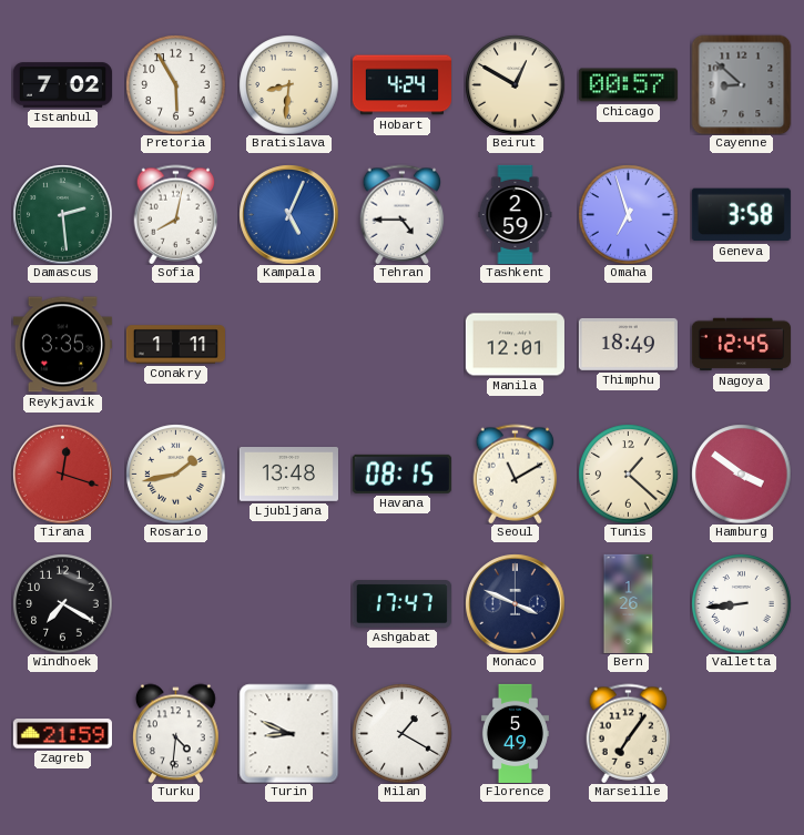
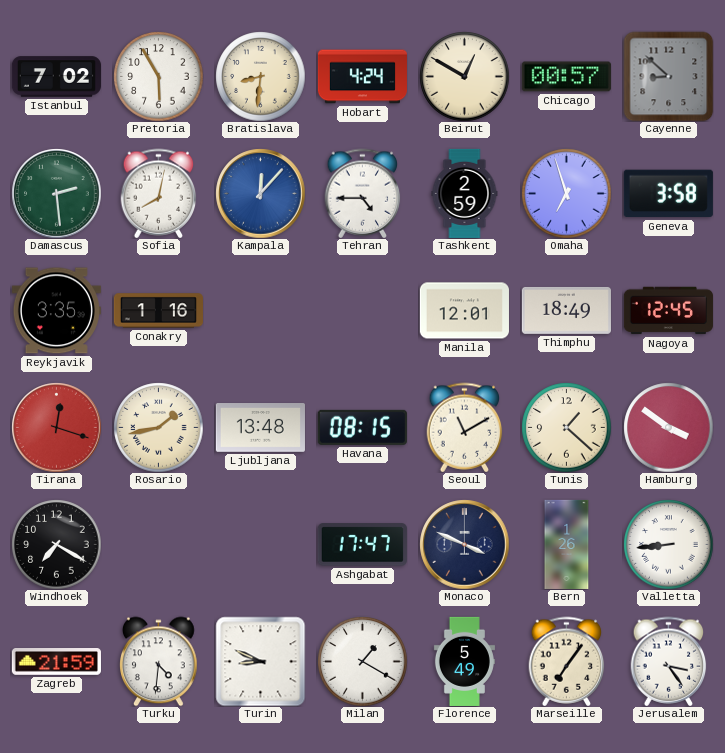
Kampala: 5:04 -> 12:07 (260, 193)
Conakry: 1:11 -> 1:16 (158, 311)
Jerusalem: none -> 3:24 (669, 661)
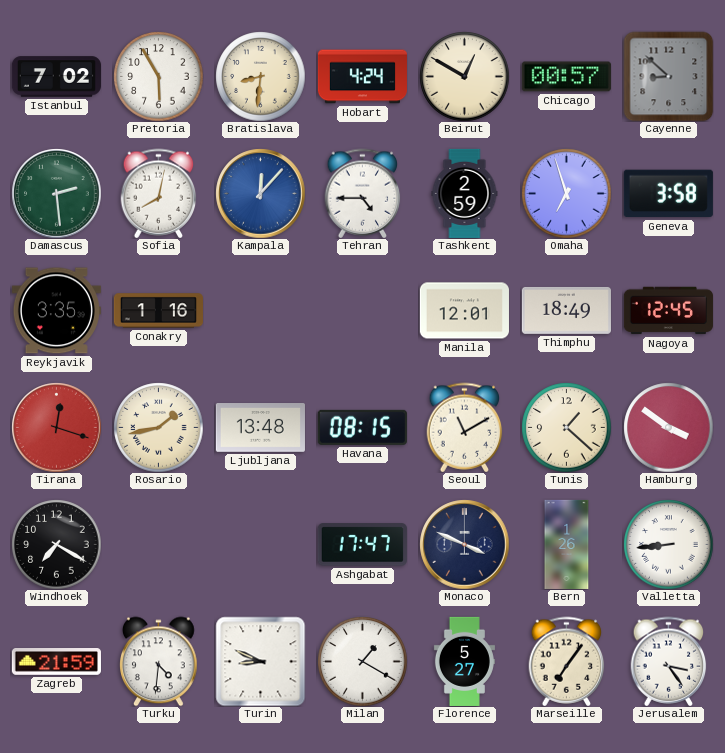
Florence: 5:49 -> 5:27 (464, 661)
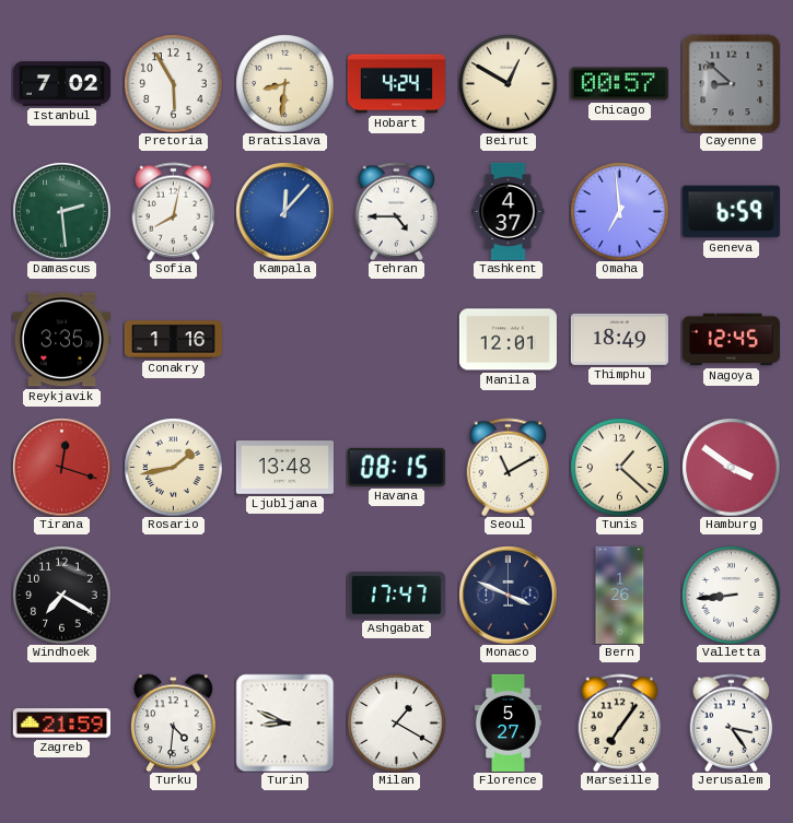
Tashkent: 2:59 -> 4:37 (509, 211)
Omaha: 6:57 -> 6:59 (619, 211)
Geneva: 3:58 -> 6:59 (731, 212)
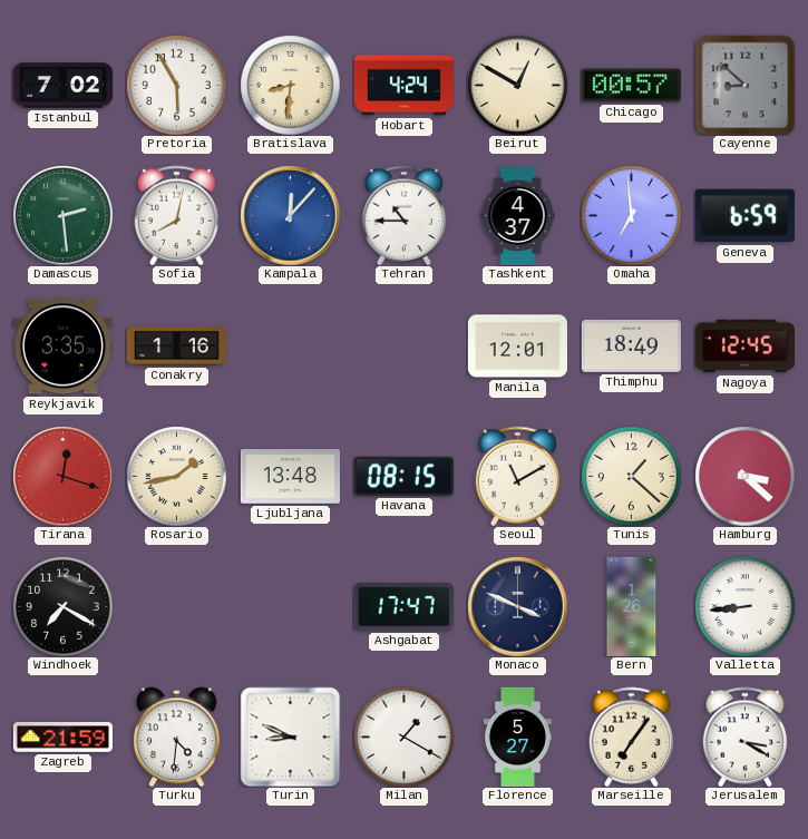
Tehran: 4:45 -> 10:45 (405, 215)
Hamburg: 3:51 -> 3:22 (744, 476)
Jerusalem: 3:24 -> 3:20 (746, 736)
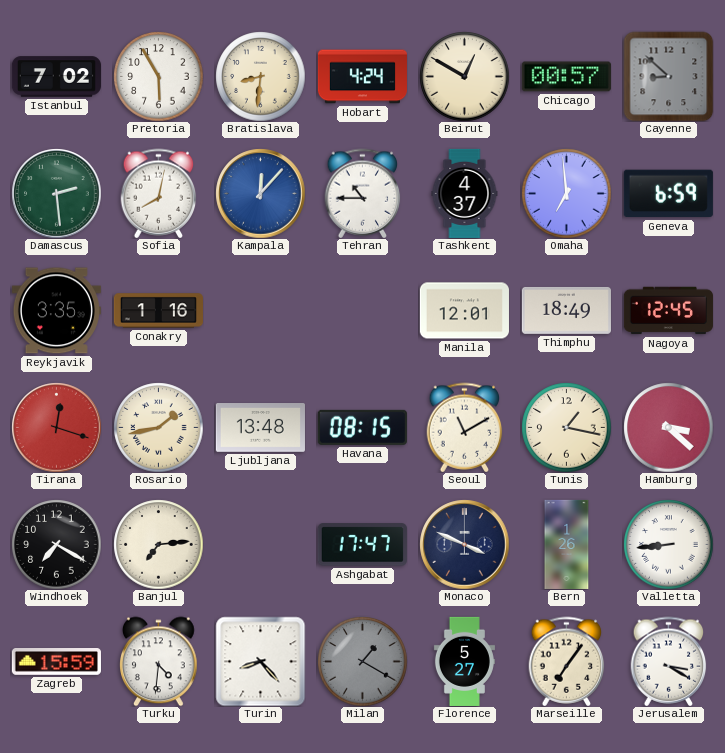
Tunis: 1:22 -> 1:17 (566, 427)
Banjul: none -> 7:14 (158, 544)
Zagreb: 21:59 -> 15:59 (56, 662)
Turin: 8:49 -> 8:23 (260, 661)
Milan dial: white -> grey (362, 661)
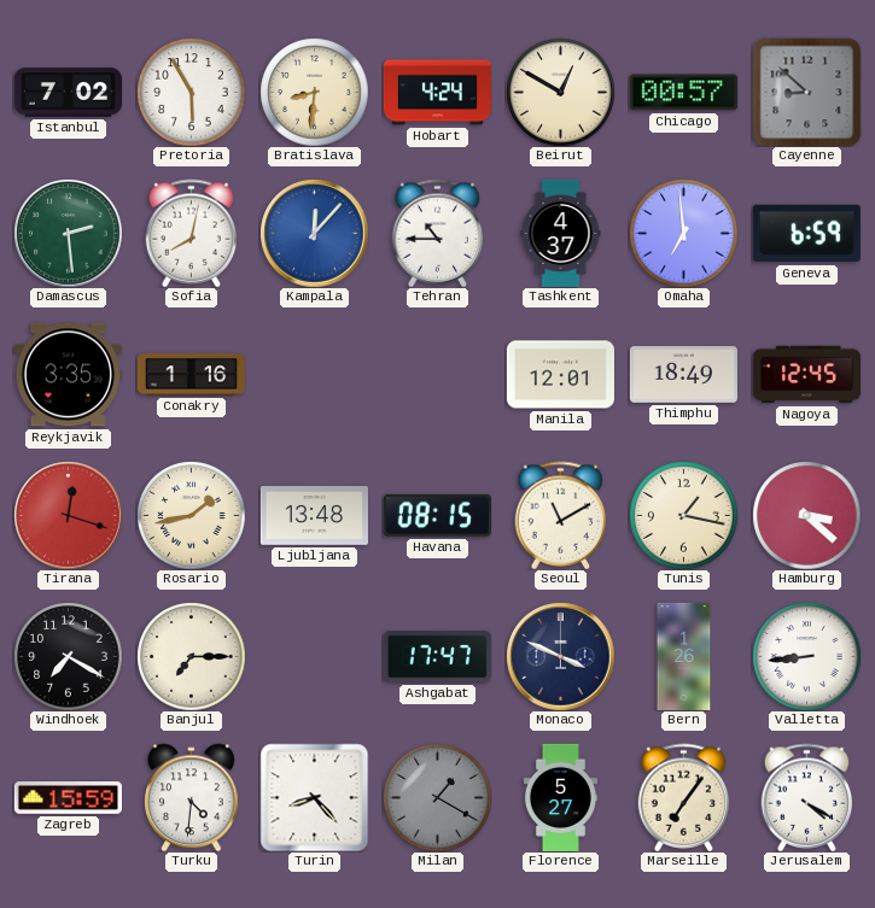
Banjul: 7:14 -> 7:15 (191, 656)
Jerusalem: 3:20 -> 4:20 (807, 797)
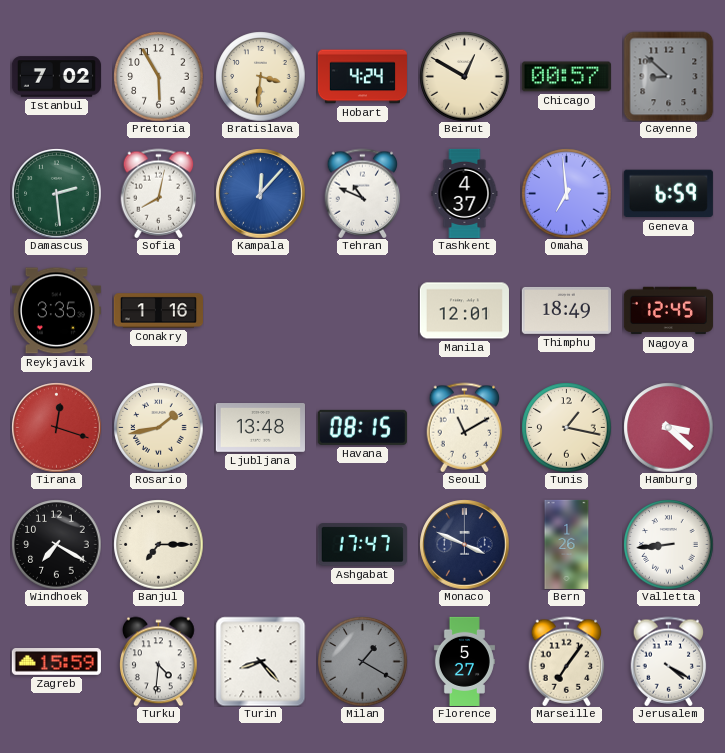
Bratislava: 8:31 -> 3:31 (260, 76)
Tehran: 10:45 -> 10:49 (363, 193)
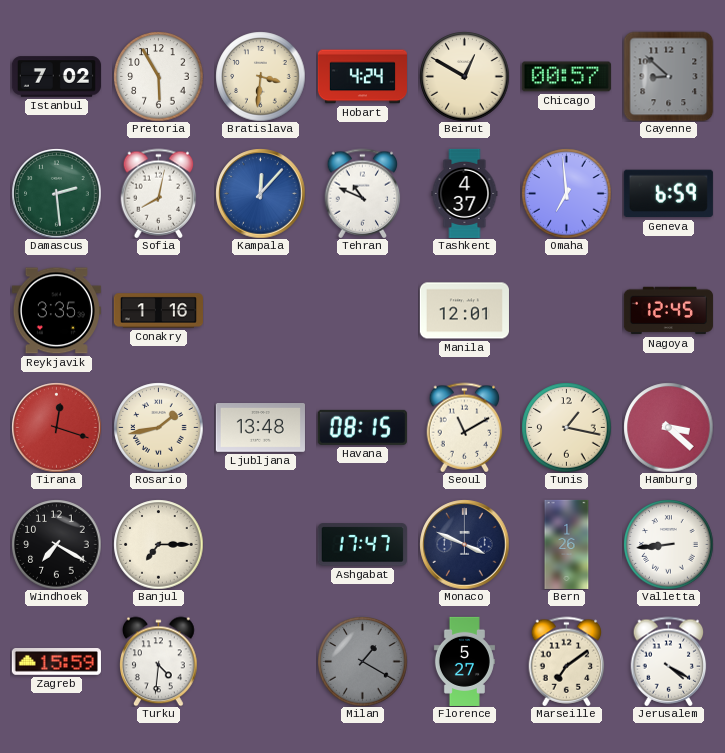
Thimphu: 18:49 -> none (566, 310)
Turin: 8:23 -> none (260, 661)
Marseille: 7:06 -> 7:09 (567, 661)
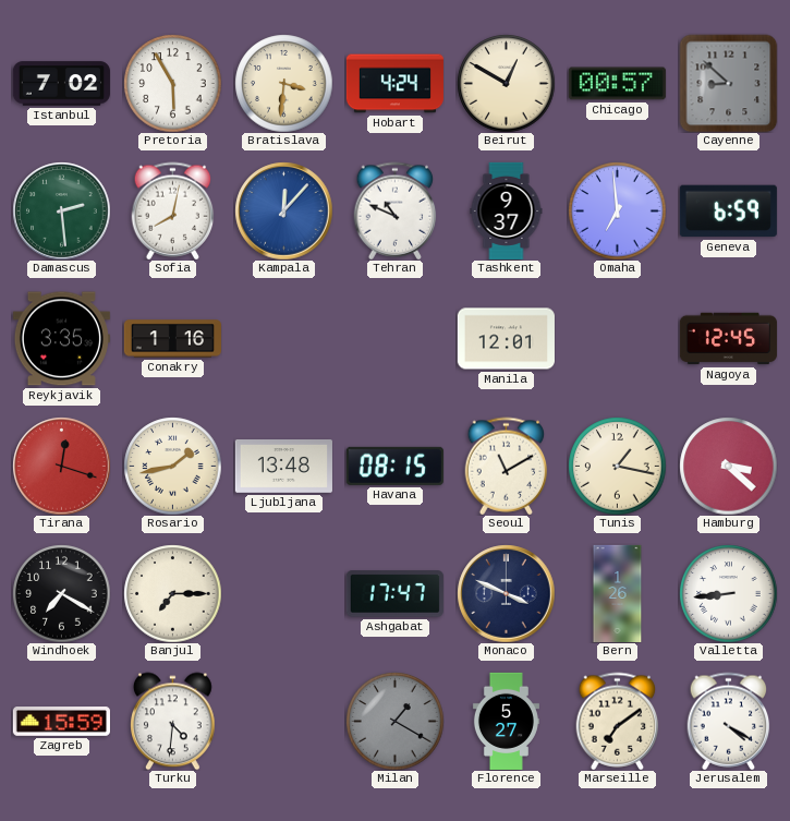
Tashkent: 4:37 -> 9:37 (507, 210)
